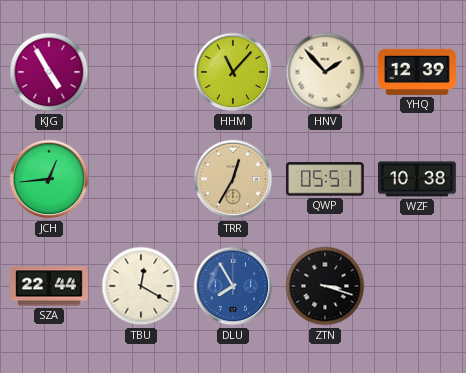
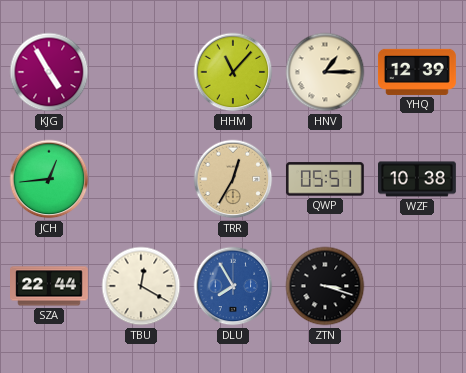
HNV: 1:53 -> 1:15 (325, 72)
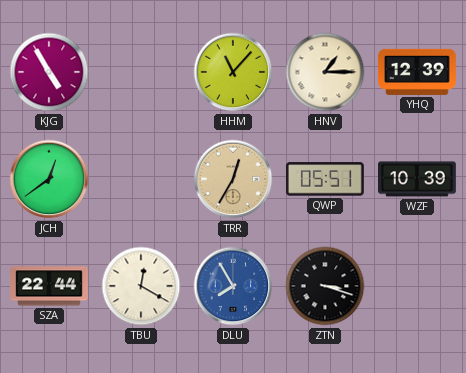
JCH: 12:44 -> 12:39 (49, 179)
WZF: 10:38 -> 10:39 (418, 179)
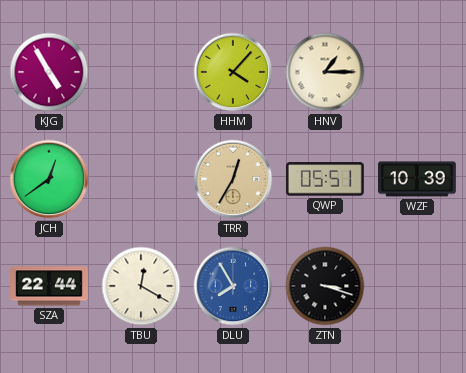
HHM: 11:07 -> 4:07 (233, 72)
YHQ: 12:39 -> none (418, 72)
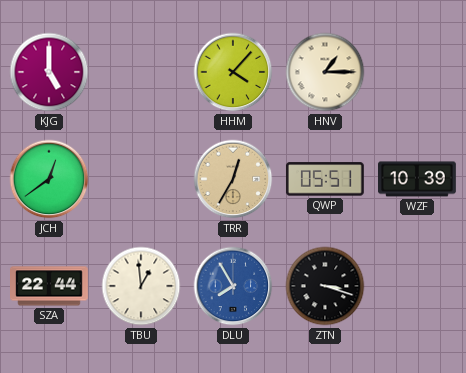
KJG: 4:55 -> 5:00 (49, 72)
TBU: 12:20 -> 12:59 (141, 286)
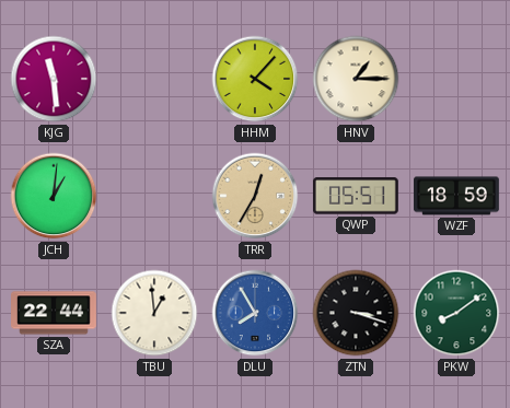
KJG: 5:00 -> 11:29 (54, 79)
JCH: 12:39 -> 1:01 (54, 196)
WZF: 10:39 -> 18:59 (457, 196)
PKW: none -> 8:09 (456, 313)
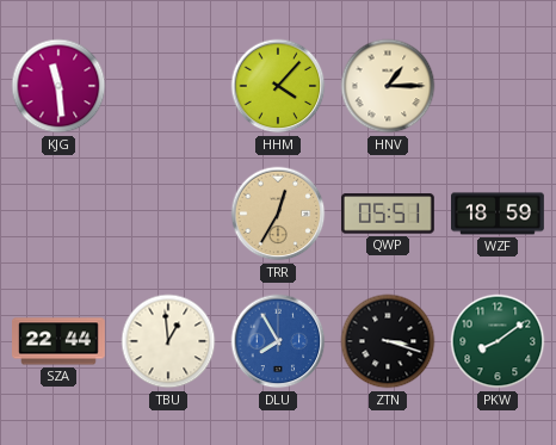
JCH: 1:01 -> none (54, 196)
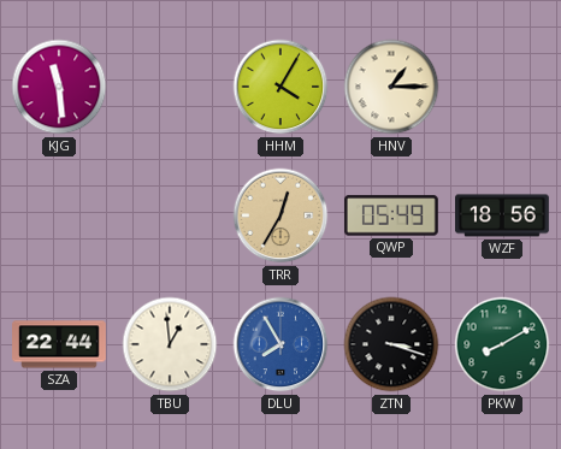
HHM: 4:07 -> 4:05 (280, 87)
QWP: 05:51 -> 05:49 (391, 215)
WZF: 18:59 -> 18:56 (503, 215)
PKW: 8:09 -> 8:10 (502, 344)
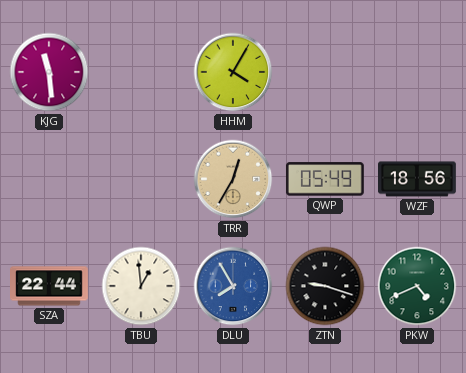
HNV: 1:15 -> none (391, 87)
ZTN: 3:18 -> 9:18 (325, 286)
PKW: 8:10 -> 4:41 (417, 286)
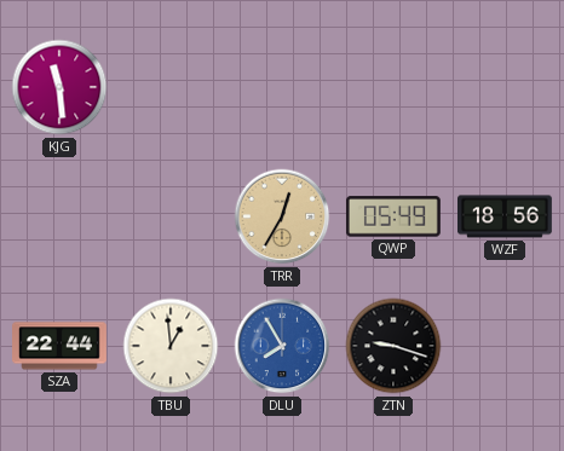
HHM: 4:05 -> none (233, 72)
PKW: 4:41 -> none (417, 286)
